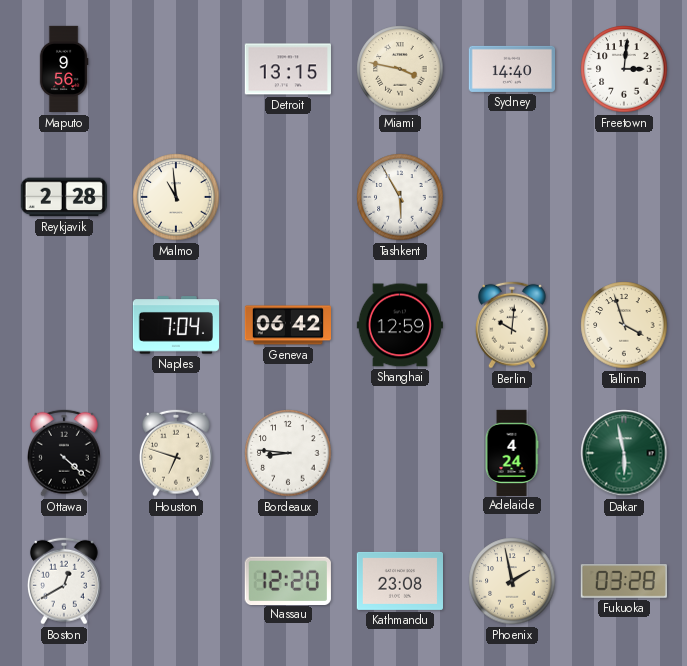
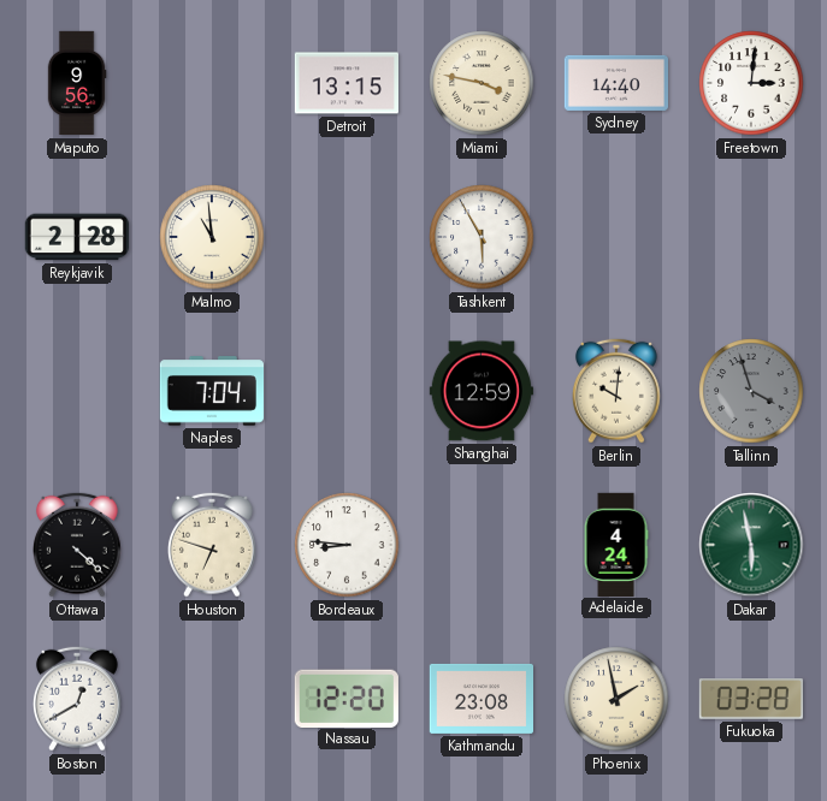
Geneva: 06:42 -> none (287, 325)
Tallinn dial: cream -> grey (751, 391)
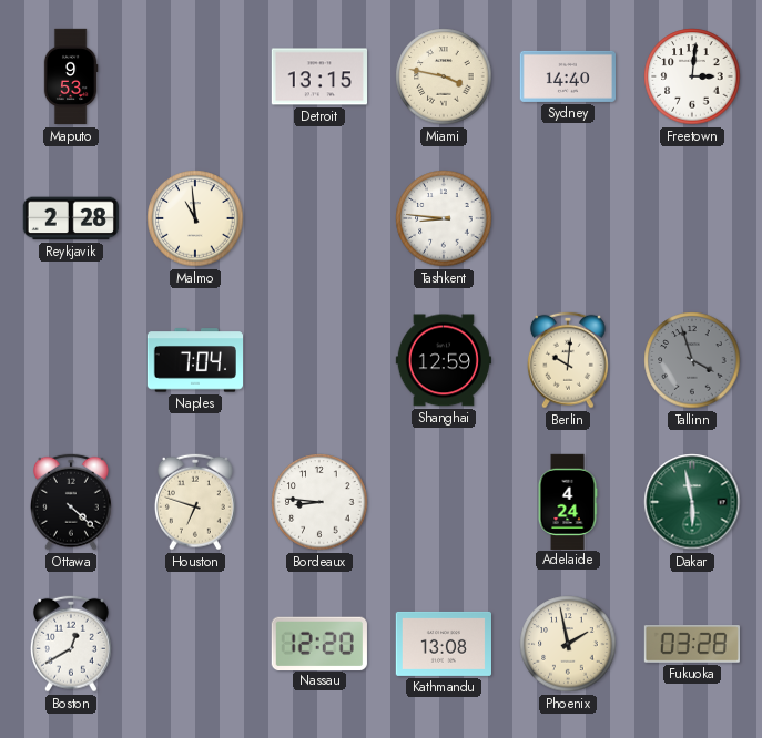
Maputo: 9:56 -> 9:53 (71, 76)
Tashkent: 5:55 -> 8:46 (444, 218)
Kathmandu: 23:08 -> 13:08 (443, 644)
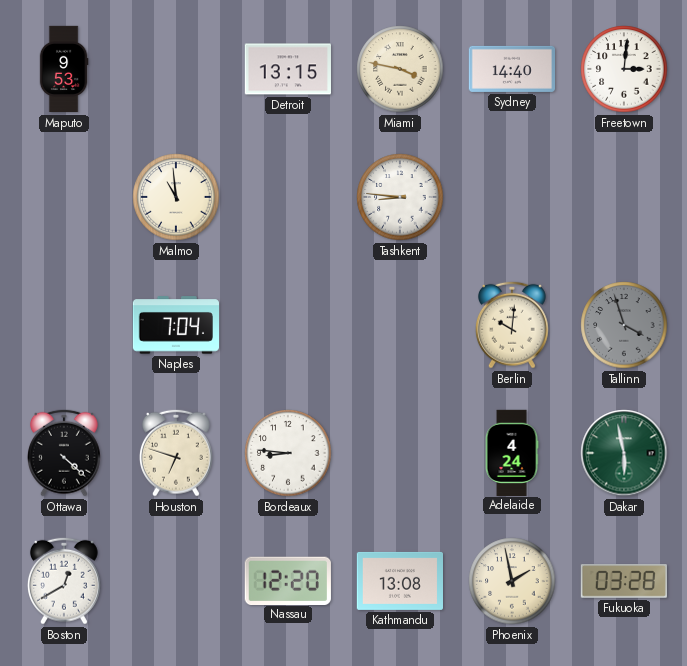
Reykjavik: 2:28 -> none (71, 218)
Shanghai: 12:59 -> none (444, 360)
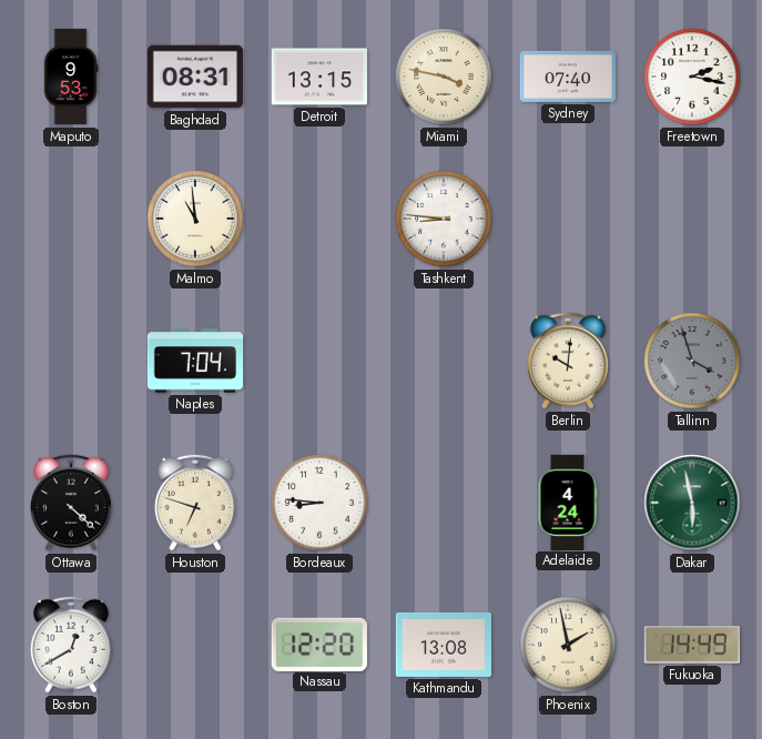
Baghdad: none -> 08:31 (194, 77)
Sydney: 14:40 -> 07:40 (567, 77)
Freetown: 3:01 -> 2:17 (692, 77)
Fukuoka: 03:28 -> 14:49 (691, 645)
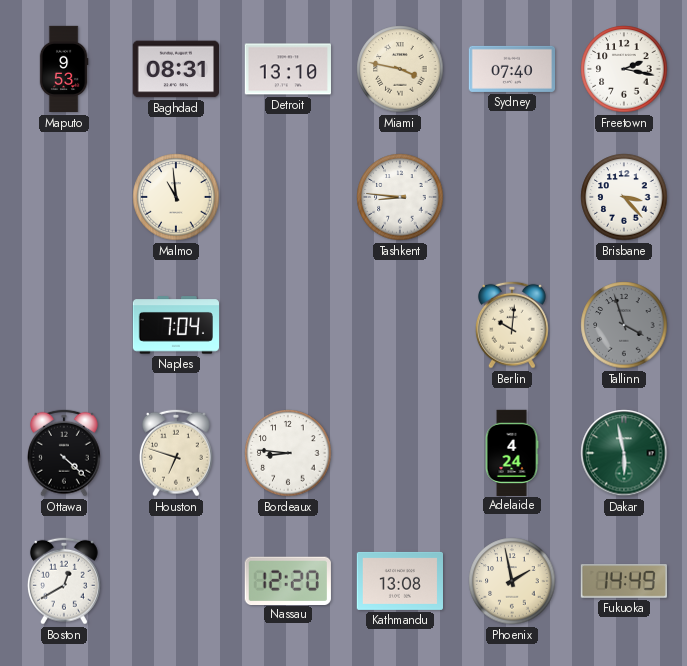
Detroit: 13:15 -> 13:10 (287, 69)
Brisbane: none -> 3:23 (624, 197)
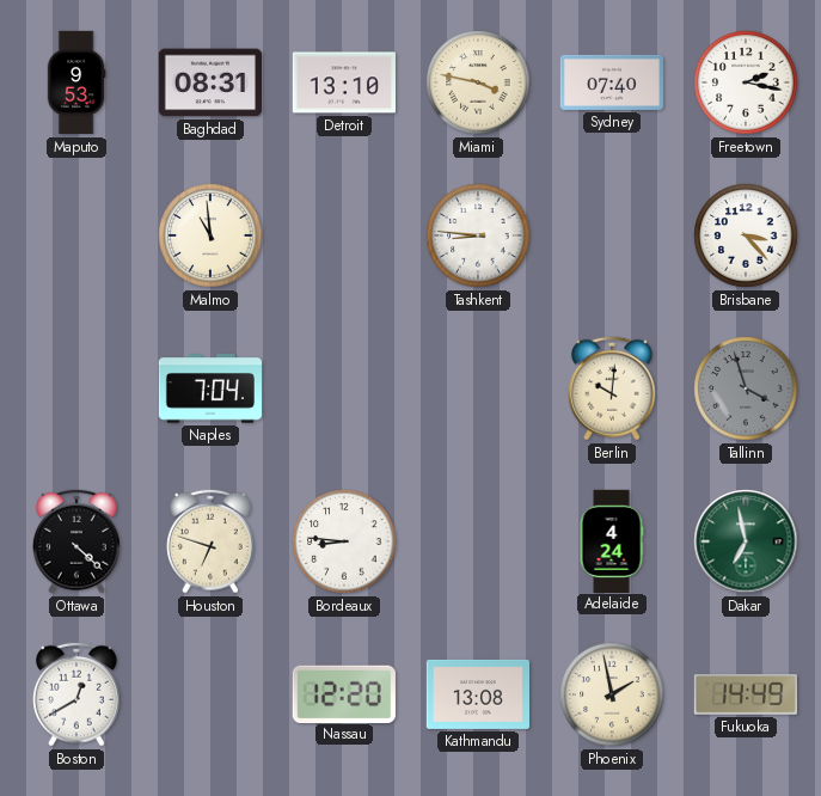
Dakar: 5:58 -> 6:58 (746, 541)
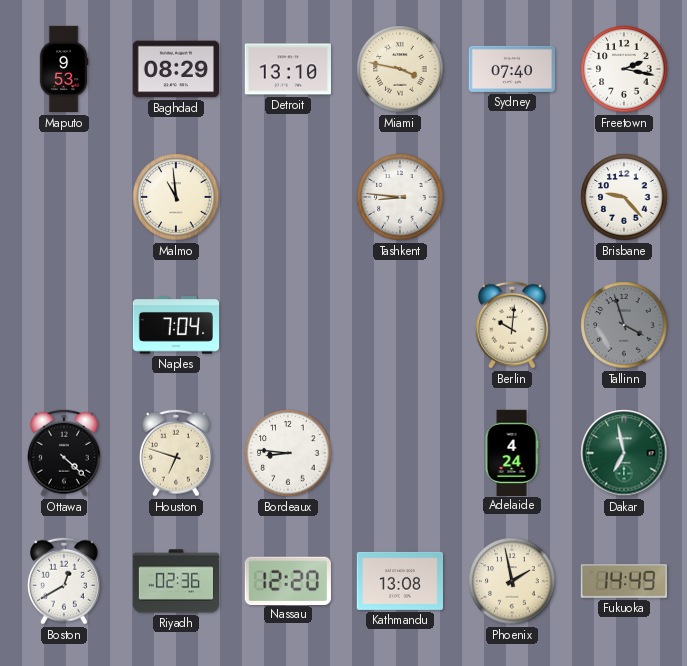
Baghdad: 08:31 -> 08:29 (175, 69)
Brisbane: 3:23 -> 9:23 (624, 197)
Riyadh: none -> 02:36 (175, 581)
